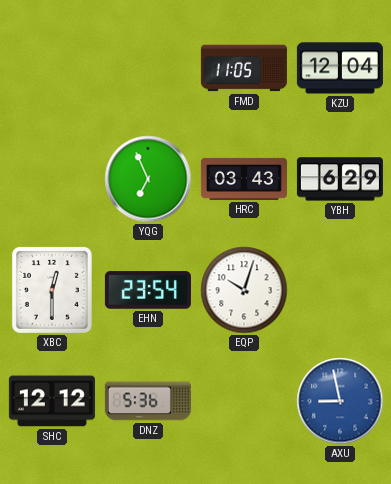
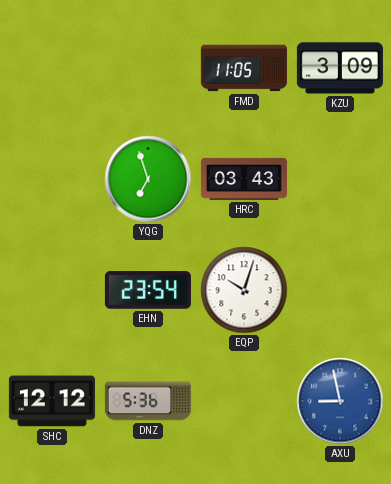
KZU: 12:04 -> 3:09 (340, 68)
YQG: 6:56 -> 6:57 (148, 179)
YBH: 6:29 -> none (340, 179)
XBC: 12:30 -> none (52, 290)
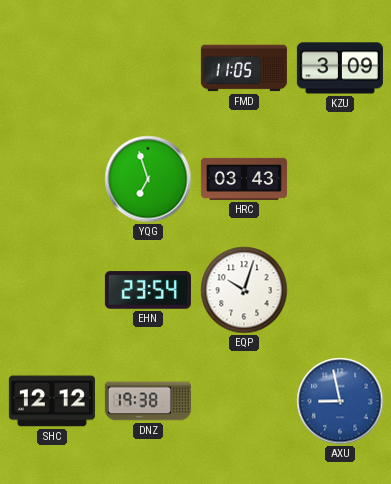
DNZ: 5:36 -> 19:38 (148, 401)
